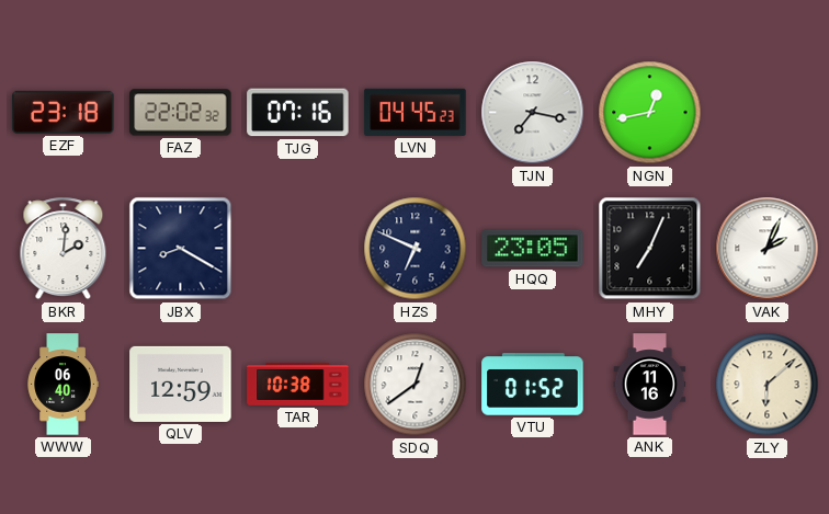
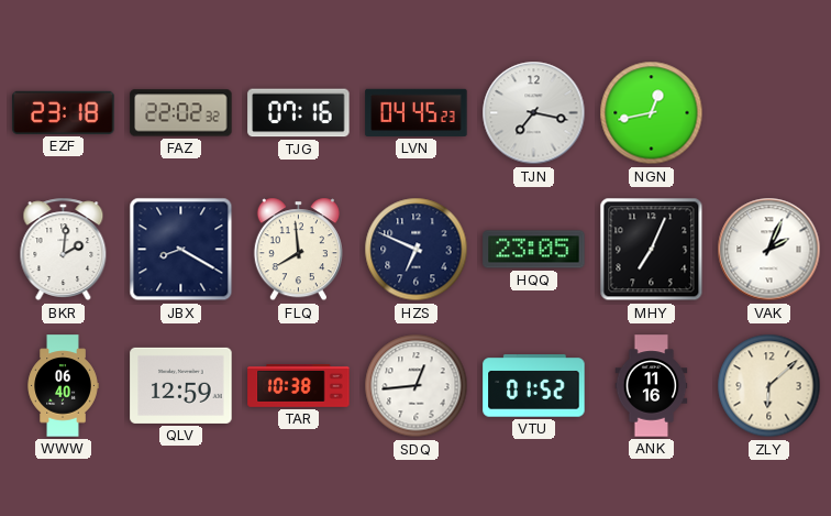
FLQ: none -> 7:59 (298, 250)
SDQ: 12:39 -> 12:44 (417, 386)
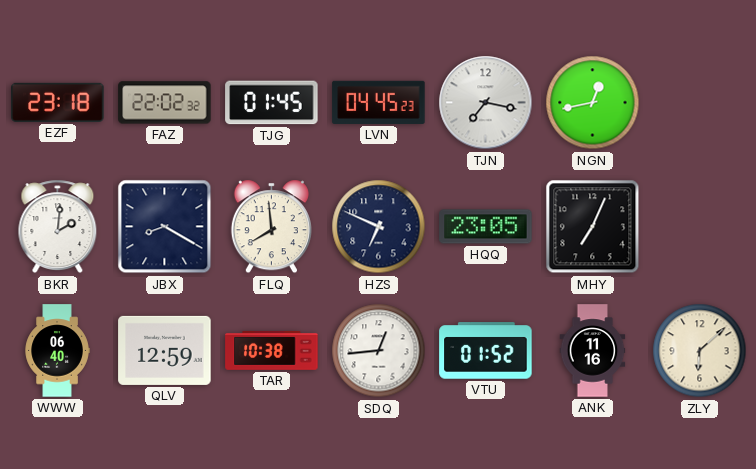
TJG: 07:16 -> 01:45 (272, 103)
VAK: 2:04 -> none (769, 250)
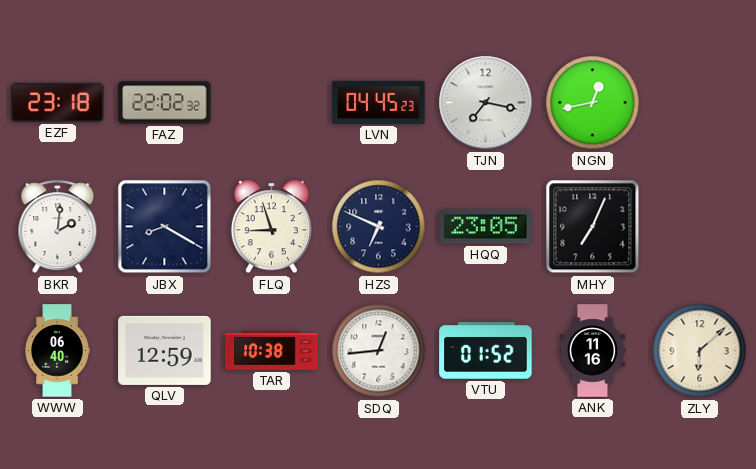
TJG: 01:45 -> none (272, 103)
FLQ: 7:59 -> 8:57 (271, 227)
